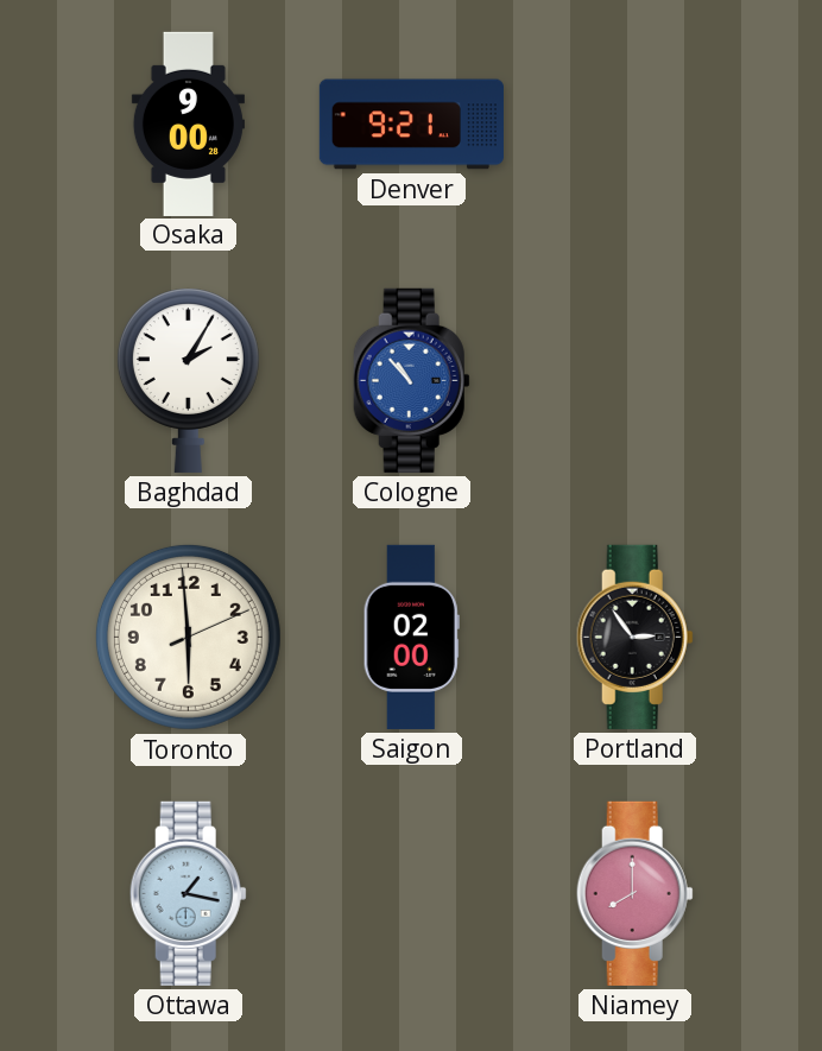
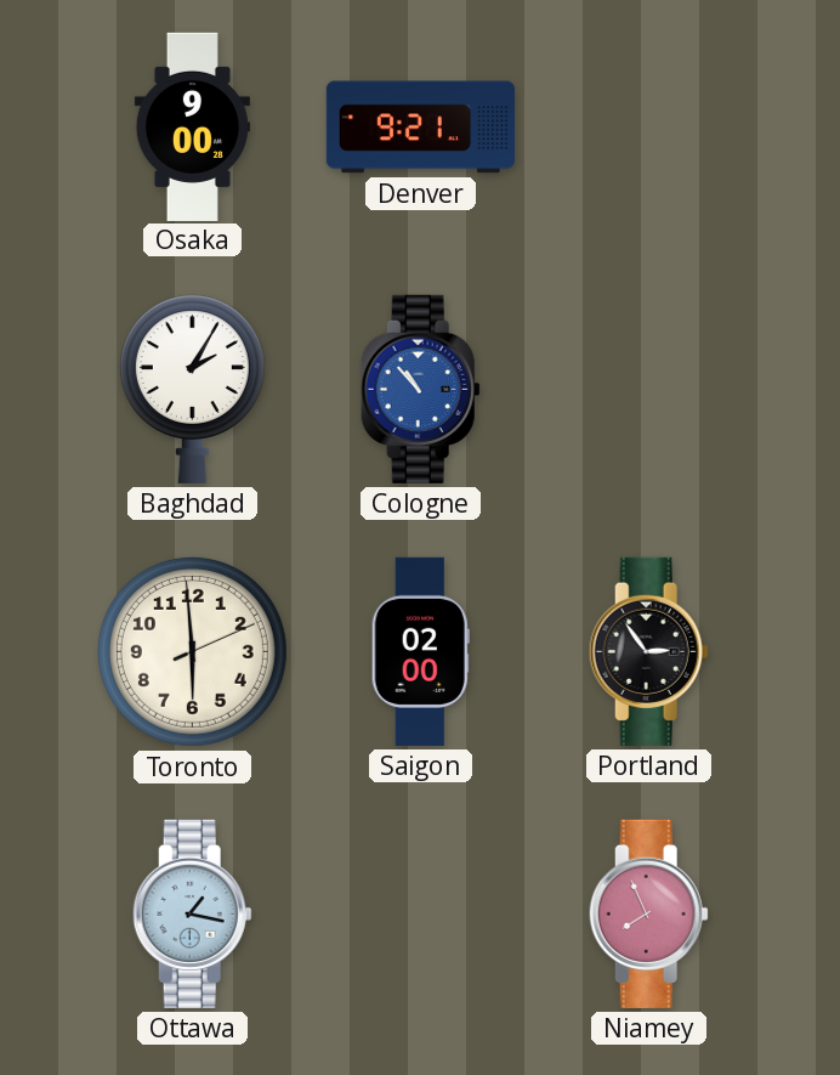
Niamey: 8:00 -> 7:56 (648, 913)
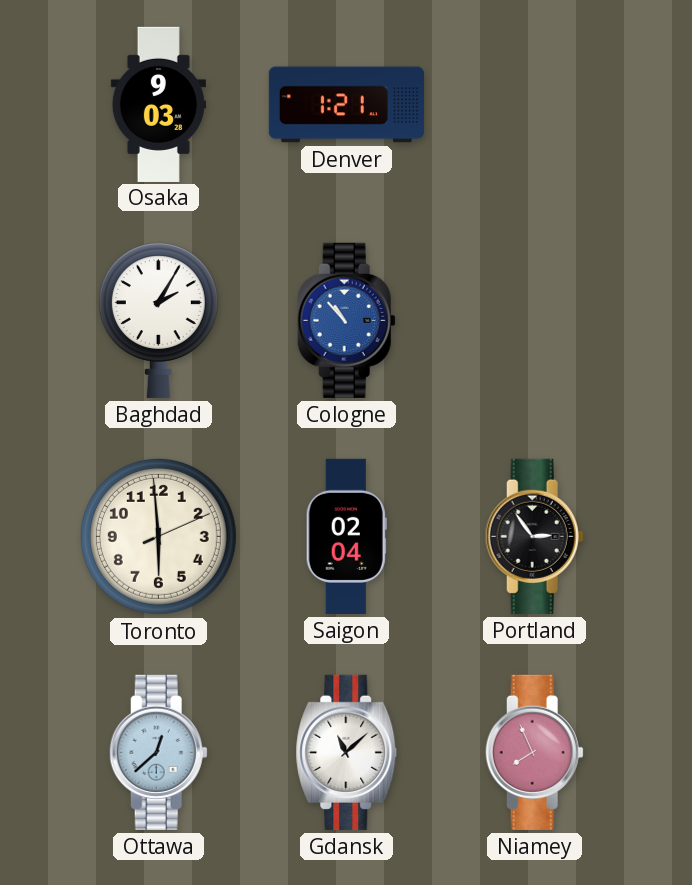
Osaka: 9:00 -> 9:03 (158, 104)
Denver: 9:21 -> 1:21 (346, 105)
Saigon: 02:00 -> 02:04 (346, 536)
Ottawa: 1:17 -> 12:38 (158, 752)
Gdansk: none -> 11:08 (347, 752)
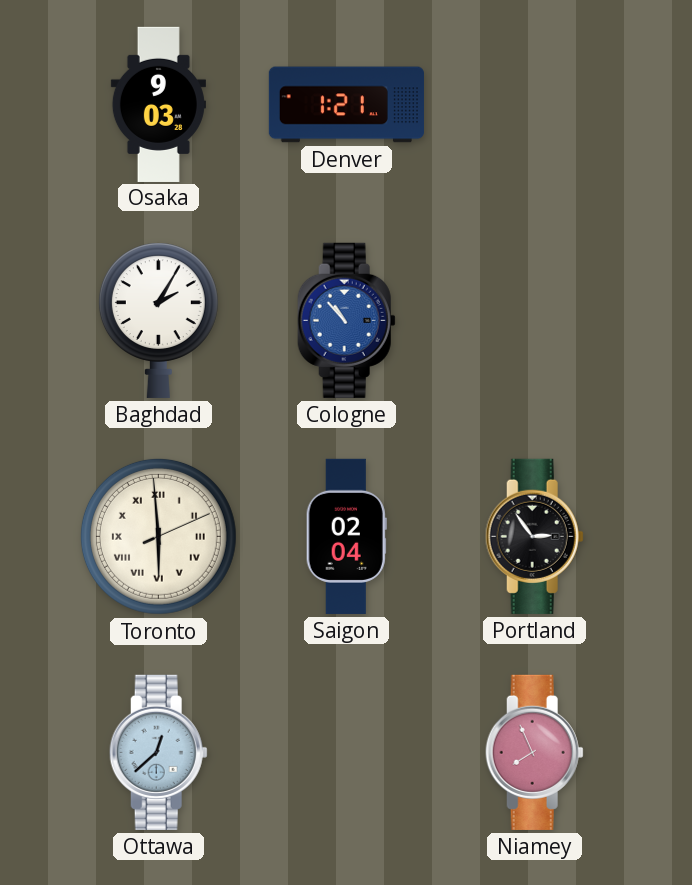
Toronto numerals: Arabic -> Roman (158, 536)
Gdansk: 11:08 -> none (347, 752)
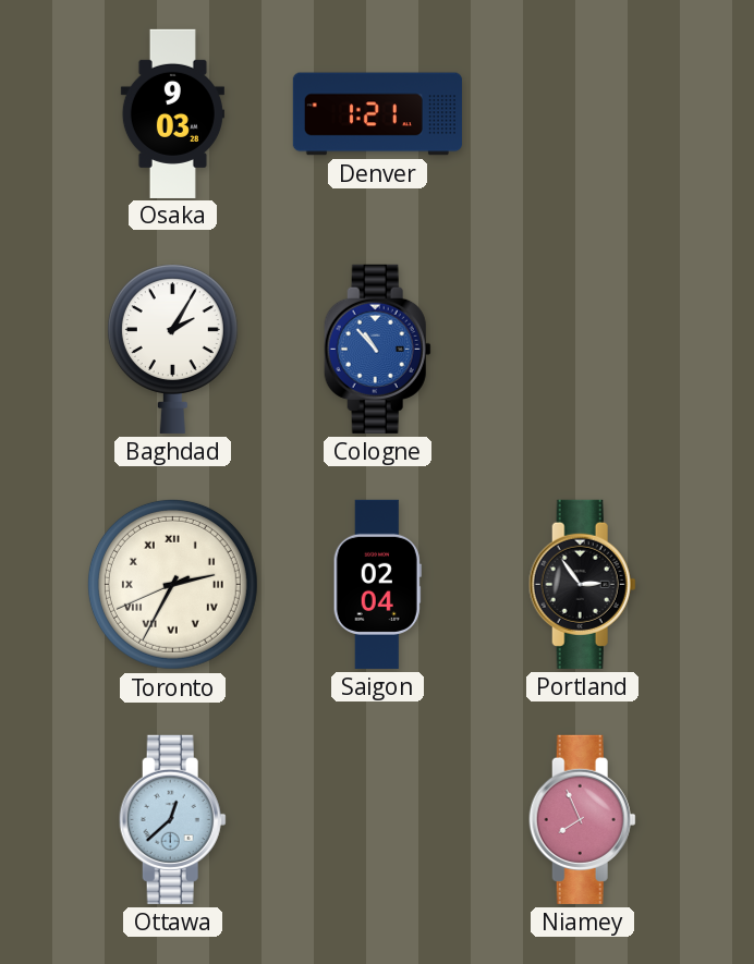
Toronto: 5:59 -> 2:34 (172, 584)
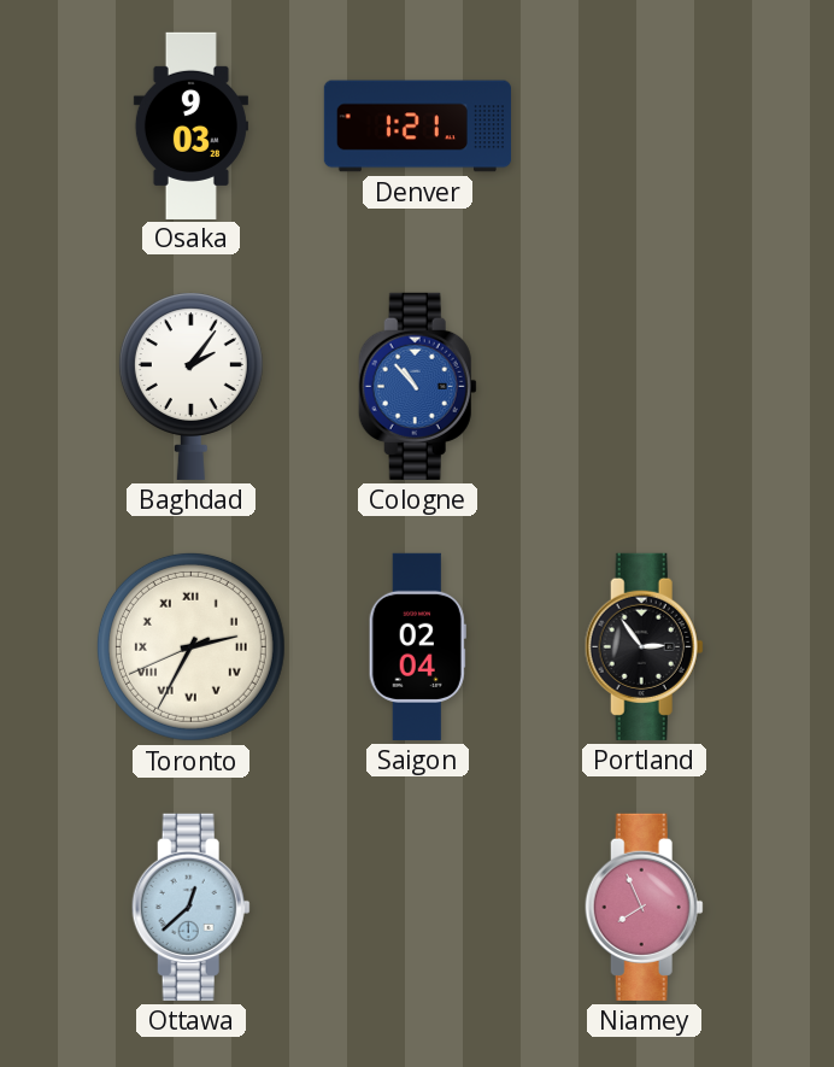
Baghdad: 2:05 -> 2:06 (190, 386)
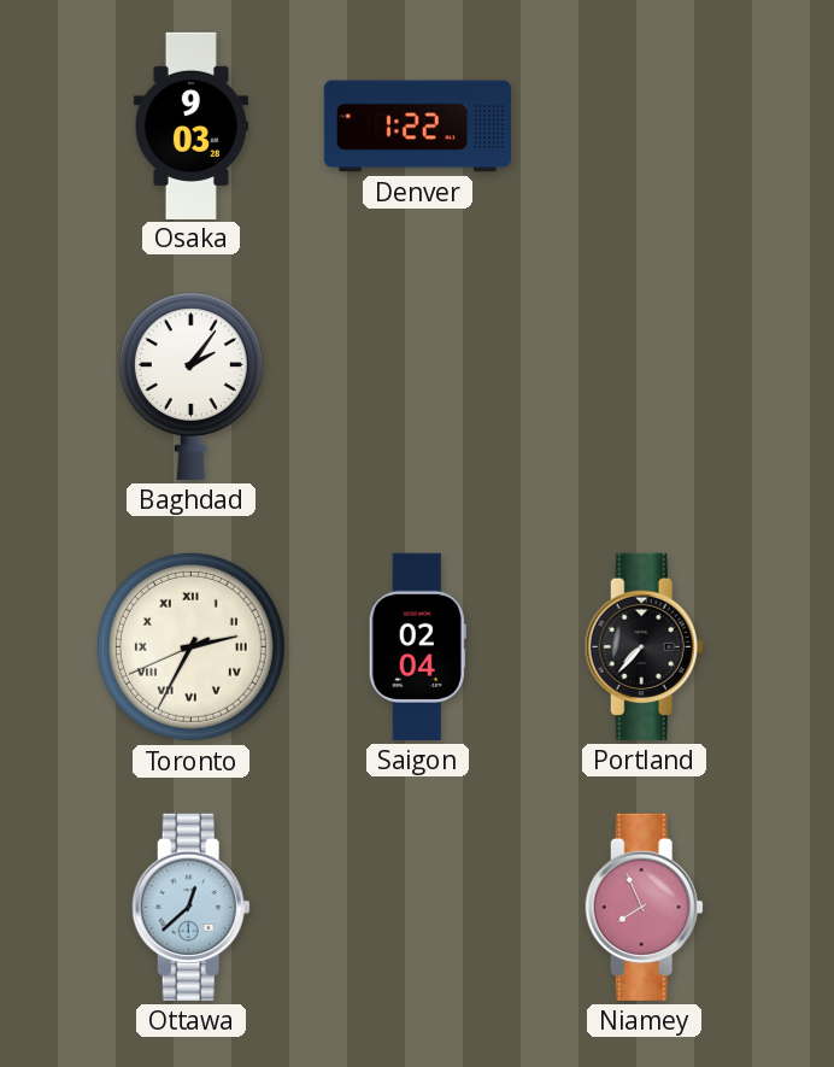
Denver: 1:21 -> 1:22 (417, 127)
Cologne: 10:53 -> none (417, 386)
Portland: 2:54 -> 7:37 (644, 646)
